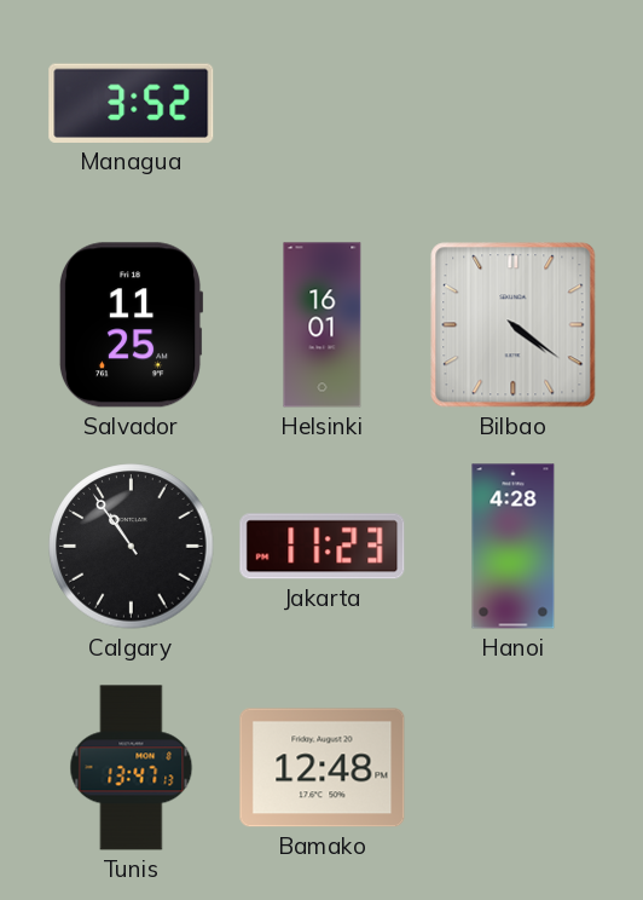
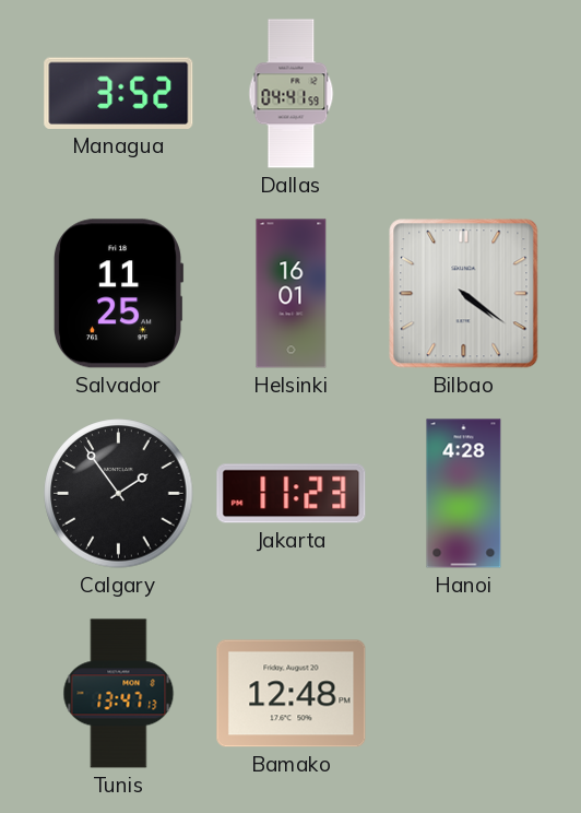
Dallas: none -> 04:41 (292, 94)
Calgary: 10:54 -> 1:54 (119, 494)
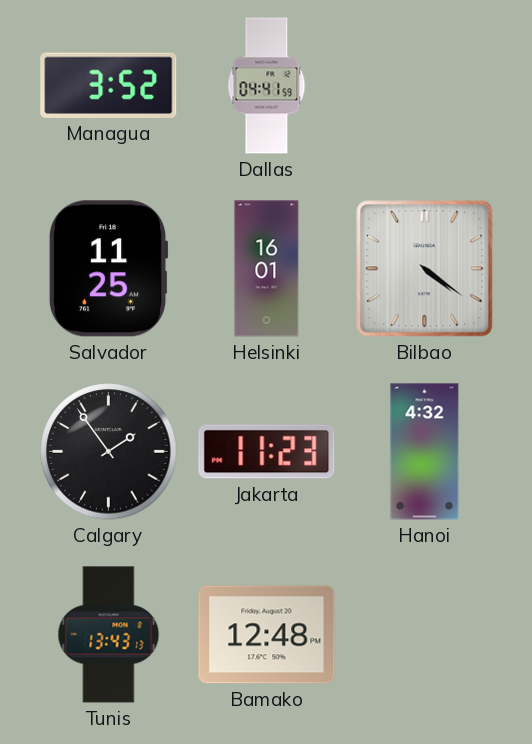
Hanoi: 4:28 -> 4:32 (425, 452)
Tunis: 13:47 -> 13:43 (109, 635)
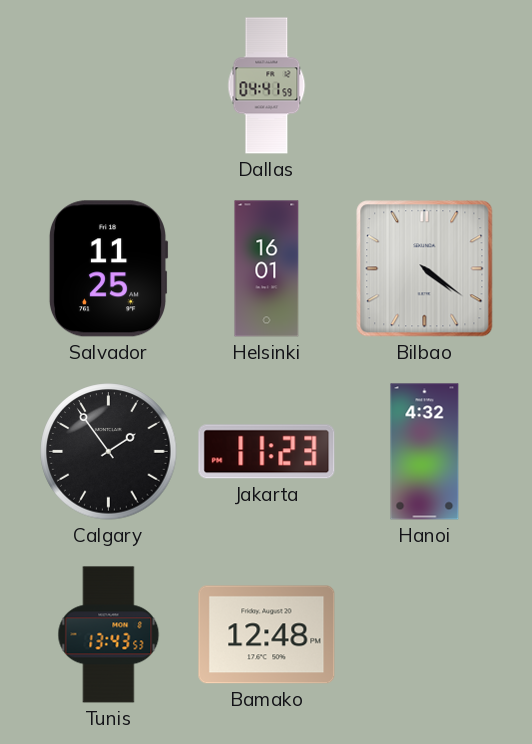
Managua: 3:52 -> none (109, 85)
Tunis: 13:43:13 -> 13:43:53 (109, 635)
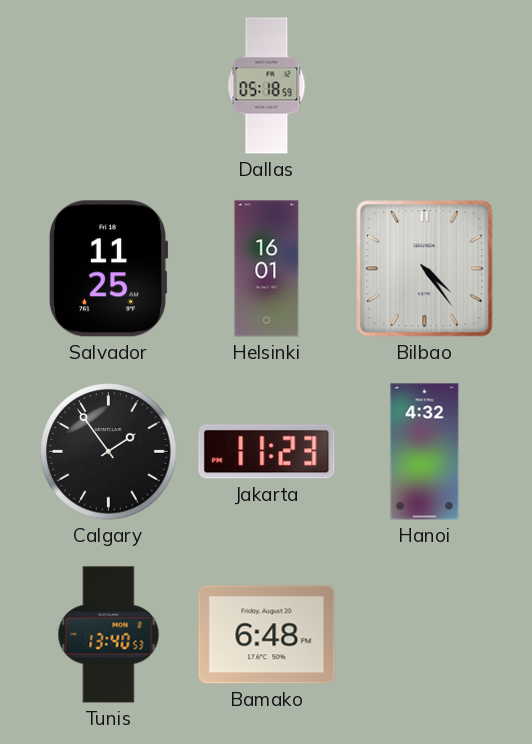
Dallas: 04:41 -> 05:18 (267, 86)
Bilbao: 4:21 -> 4:24 (425, 269)
Tunis: 13:43 -> 13:40 (109, 635)
Bamako: 12:48 -> 6:48 (267, 635)
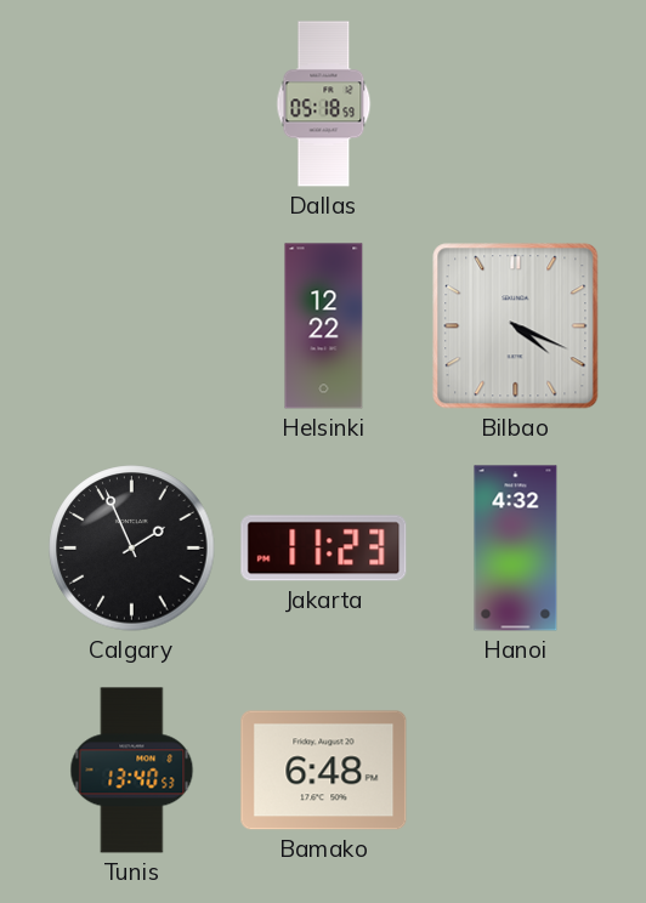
Salvador: 11:25 -> none (108, 269)
Helsinki: 16:01 -> 12:22 (324, 326)
Bilbao: 4:24 -> 4:19 (516, 326)
Calgary: 1:54 -> 1:56 (132, 549)
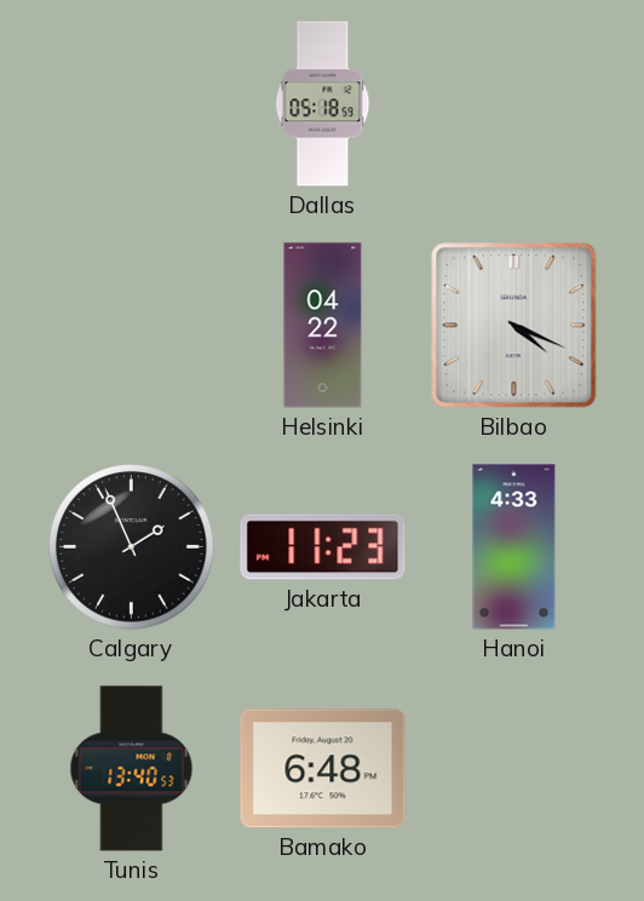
Helsinki: 12:22 -> 04:22 (323, 326)
Hanoi: 4:32 -> 4:33 (514, 547)
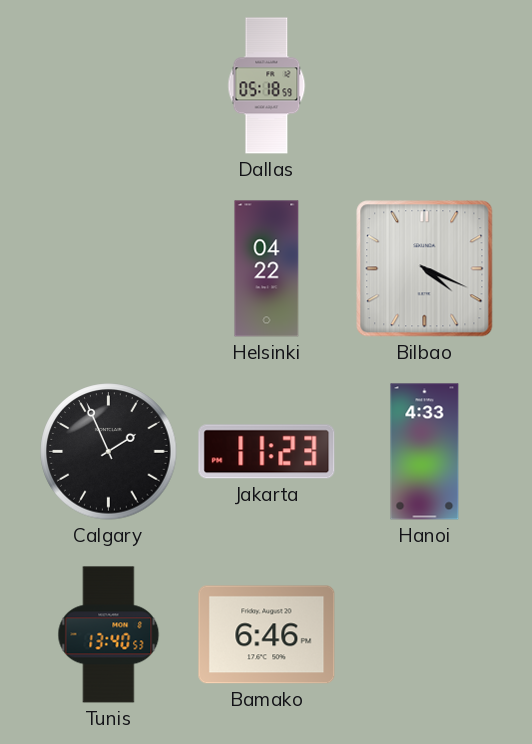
Bamako: 6:48 -> 6:46 (267, 635)
